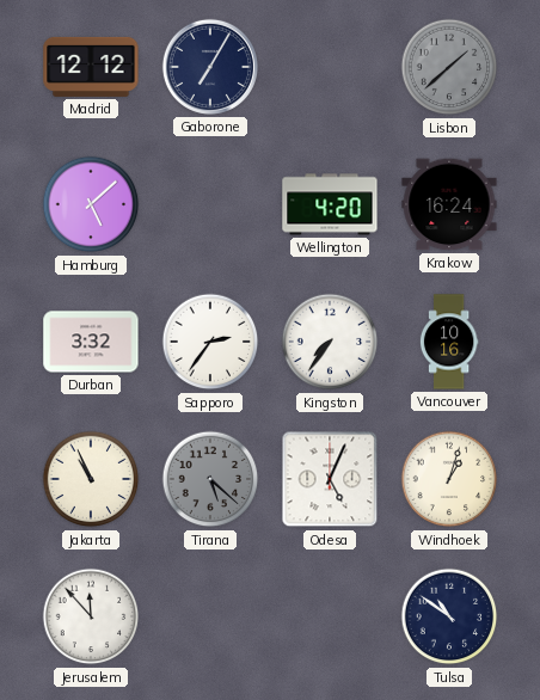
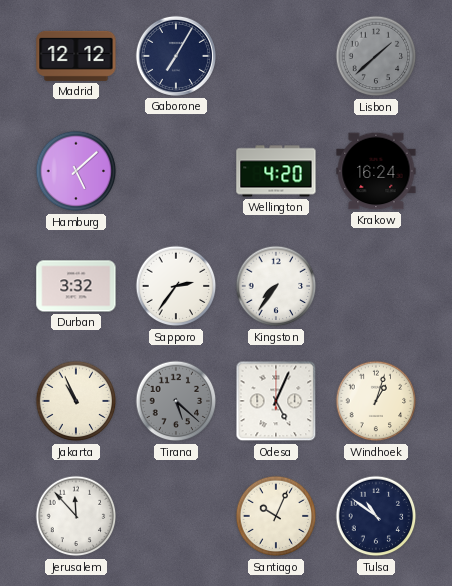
Vancouver: 10:16 -> none (449, 342)
Santiago: none -> 10:04 (276, 516)
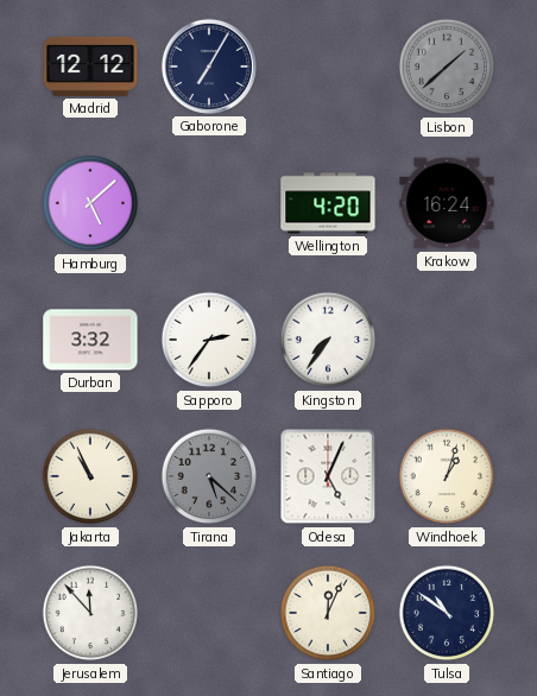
Santiago: 10:04 -> 12:04 (328, 613)
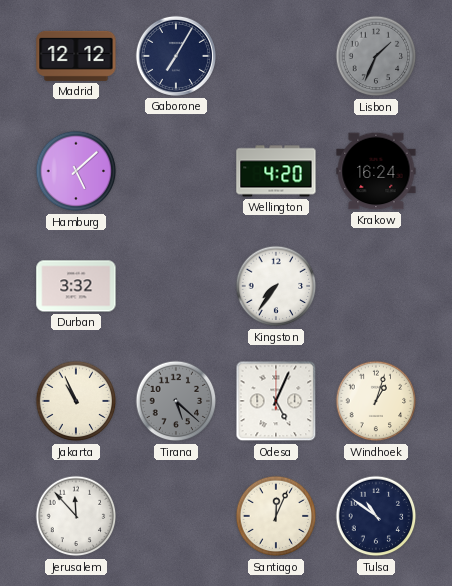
Lisbon: 1:38 -> 1:34 (376, 56)
Sapporo: 2:36 -> none (209, 340)
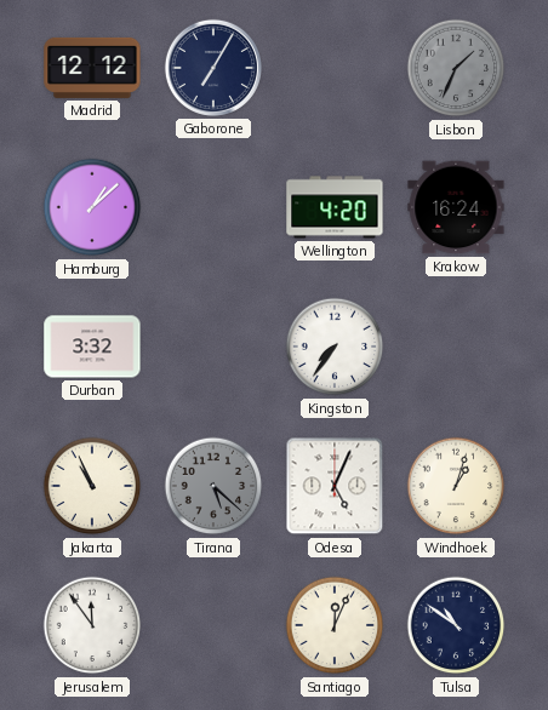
Hamburg: 5:08 -> 1:08 (92, 207)
Jerusalem: 11:53 -> 11:54 (92, 625)
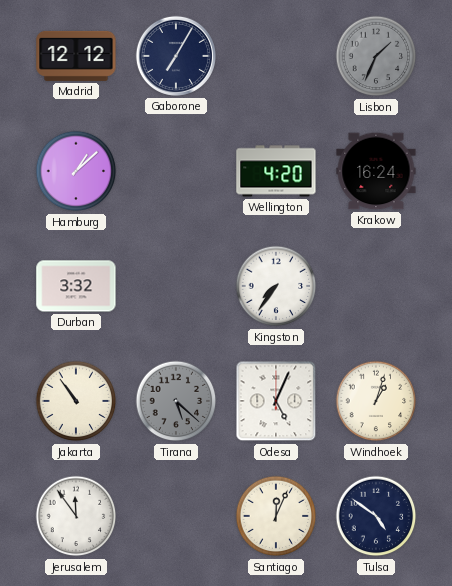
Jakarta: 10:56 -> 10:54 (76, 401)
Tulsa: 10:51 -> 4:51 (376, 516)
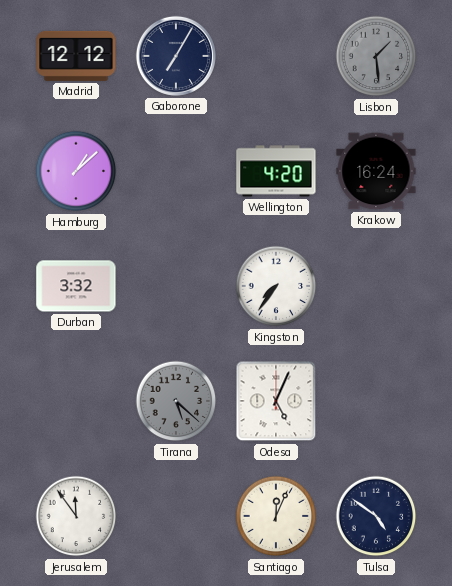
Lisbon: 1:34 -> 1:29 (376, 56)
Jakarta: 10:54 -> none (76, 401)
Windhoek: 1:03 -> none (376, 401)
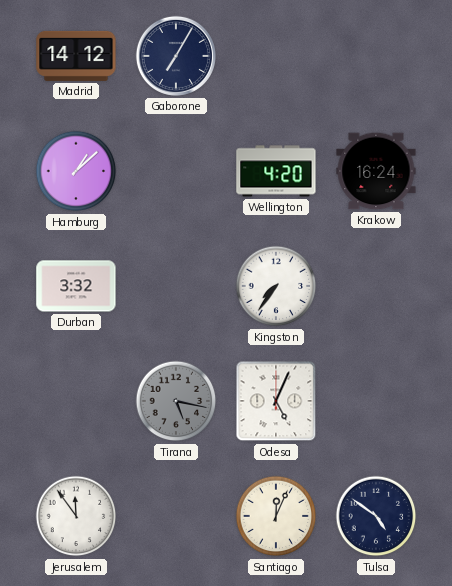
Madrid: 12:12 -> 14:12 (76, 56)
Lisbon: 1:29 -> none (376, 56)
Tirana: 5:22 -> 5:17 (176, 401)
